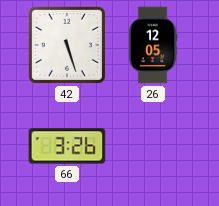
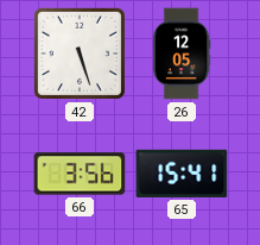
66: 3:26 -> 3:56 (80, 174)
65: none -> 15:41 (182, 174)
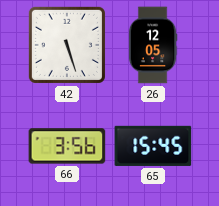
65: 15:41 -> 15:45 (153, 146)
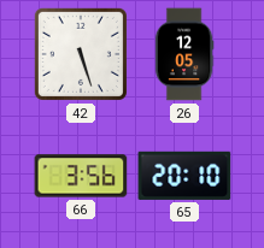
65: 15:45 -> 20:10 (184, 176)
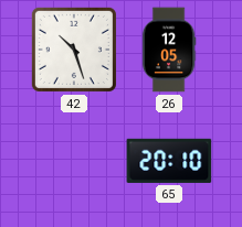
42: 5:27 -> 10:27 (74, 50)
66: 3:56 -> none (81, 176)
